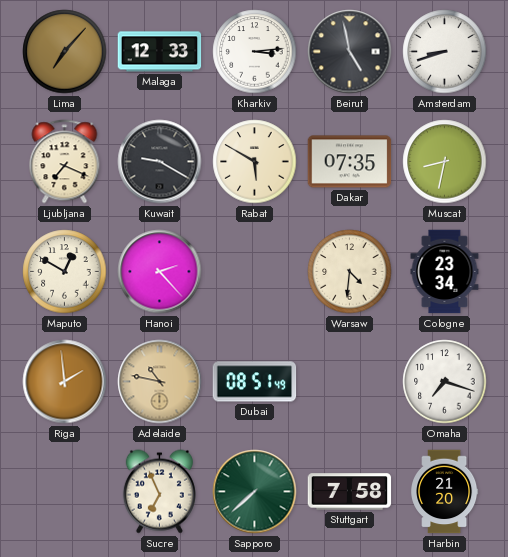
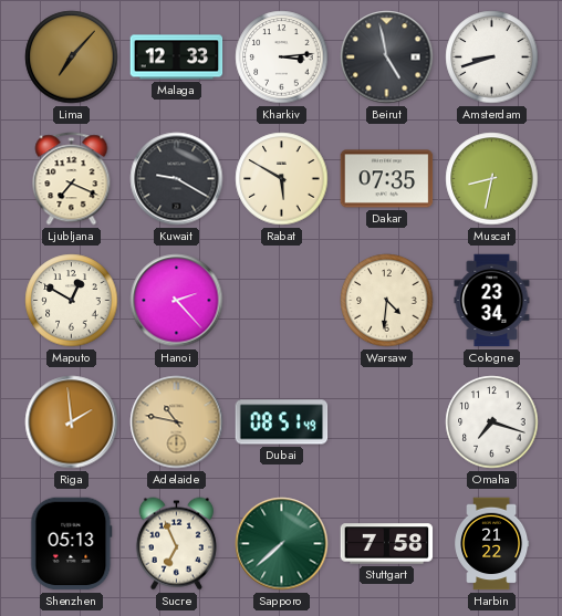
Shenzhen: none -> 05:13 (72, 544)
Harbin: 21:20 -> 21:22 (492, 544)
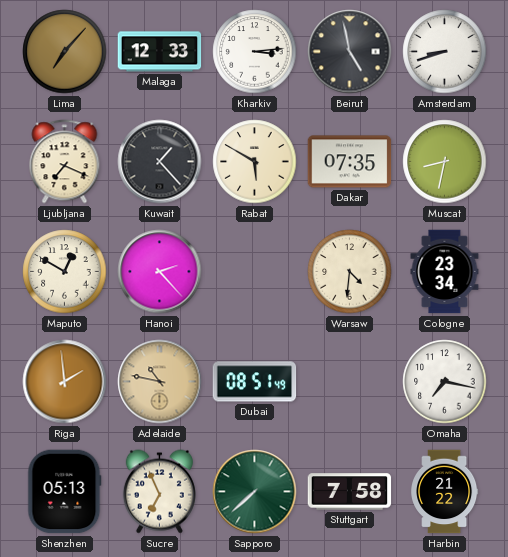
Kuwait: 9:20 -> 1:23 (160, 162)
Omaha: 7:18 -> 7:17 (445, 382)
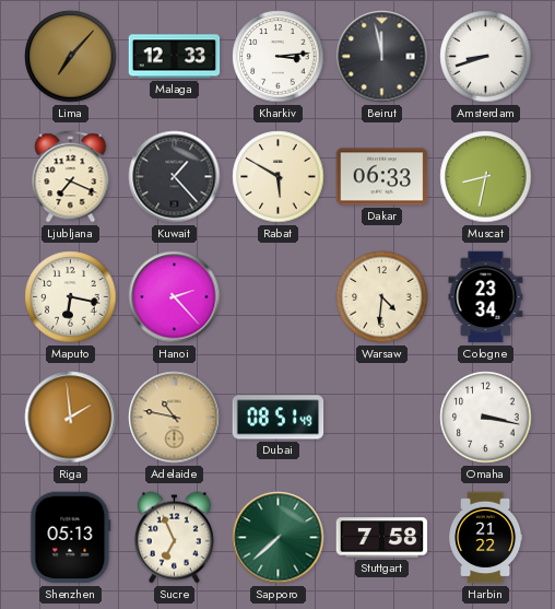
Beirut: 4:58 -> 11:58 (382, 57)
Dakar: 07:35 -> 06:33 (382, 177)
Maputo: 12:50 -> 6:17 (71, 297)
Omaha: 7:17 -> 3:17 (486, 418)
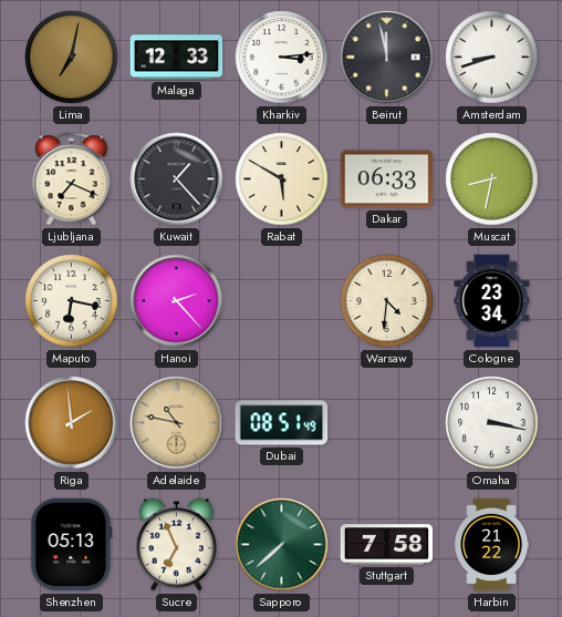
Lima: 7:07 -> 7:02 (72, 58)
